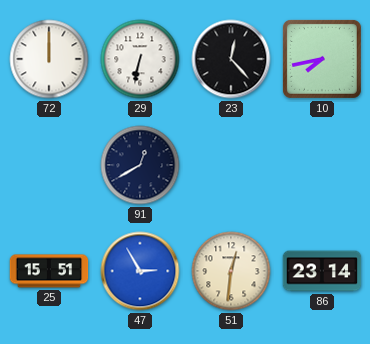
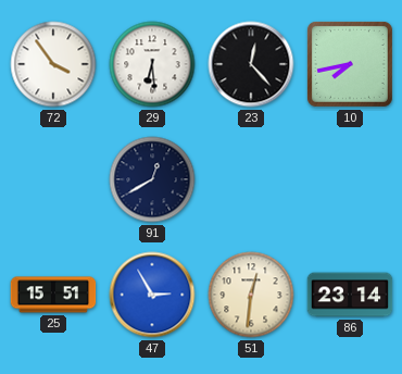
72: 12:00 -> 3:54 (53, 64)
29: 6:32 -> 6:29 (152, 64)
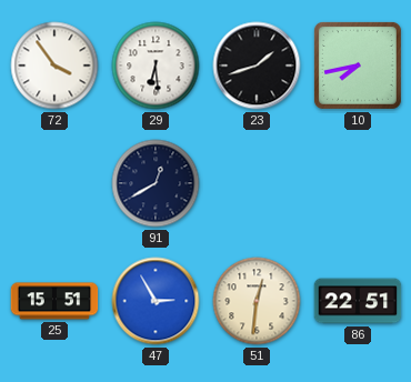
23: 12:23 -> 1:42 (257, 66)
86: 23:14 -> 22:51 (358, 301)
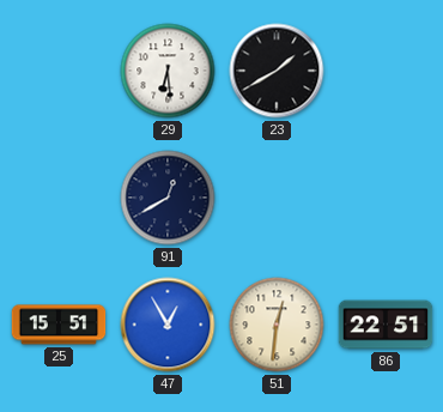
72: 3:54 -> none (54, 66)
23: 1:42 -> 1:40 (277, 71)
10: 7:43 -> none (358, 66)
47: 2:55 -> 12:55 (168, 325)
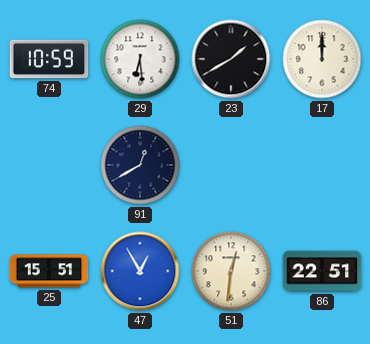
74: none -> 10:59 (49, 59)
17: none -> 12:00 (322, 59)
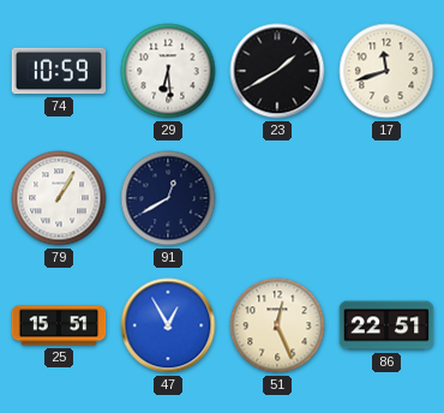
17: 12:00 -> 11:42 (386, 71)
79: none -> 1:05 (59, 198)
51: 12:31 -> 12:26 (277, 325)
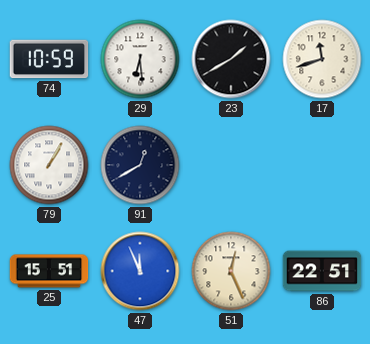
47: 12:55 -> 11:56 (140, 271)
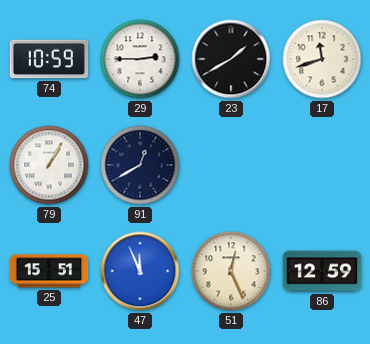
29: 6:29 -> 2:45 (140, 59)
86: 22:51 -> 12:59 (322, 271)
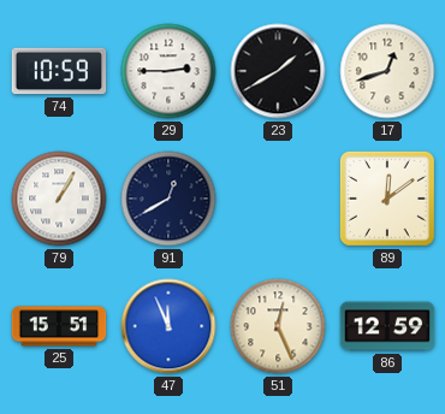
17: 11:42 -> 12:42 (387, 71)
89: none -> 12:09 (387, 199)
